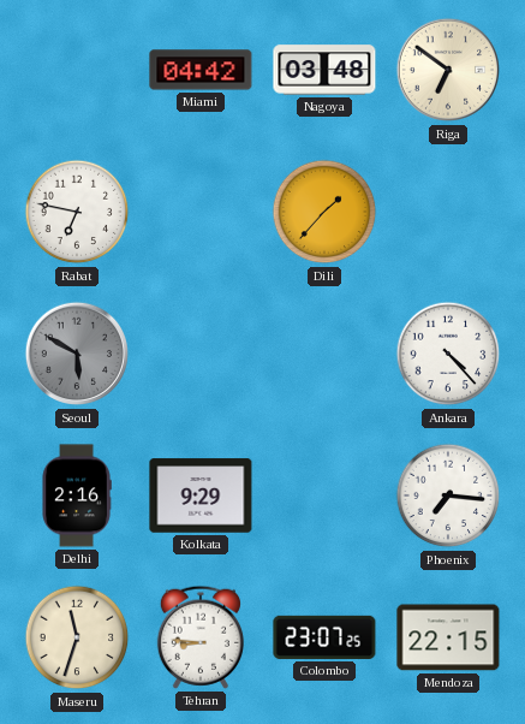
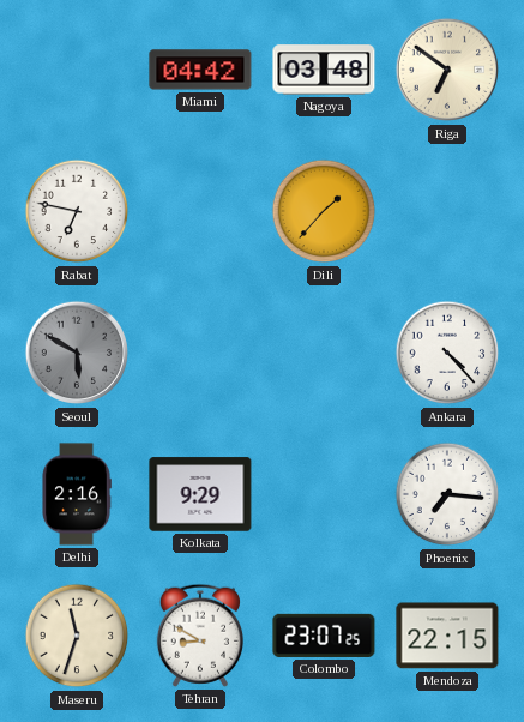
Tehran: 8:46 -> 8:50 (199, 636)
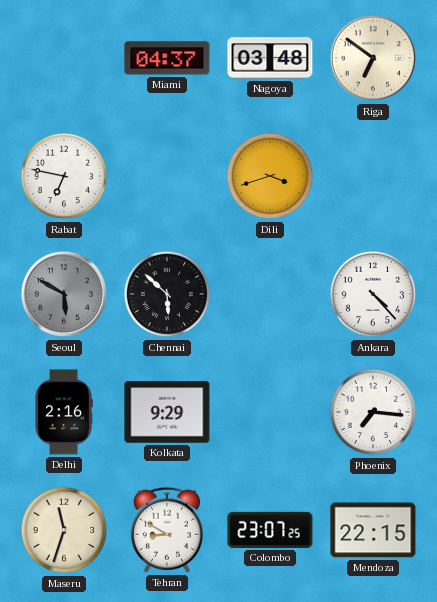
Miami: 04:42 -> 04:37 (167, 58)
Dili: 1:37 -> 3:42 (270, 176)
Chennai: none -> 5:52 (167, 294)
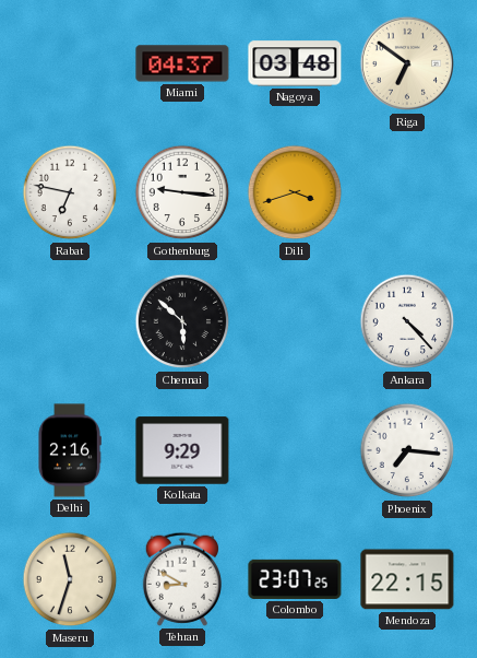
Gothenburg: none -> 9:16 (182, 192)
Seoul: 5:50 -> none (64, 294)
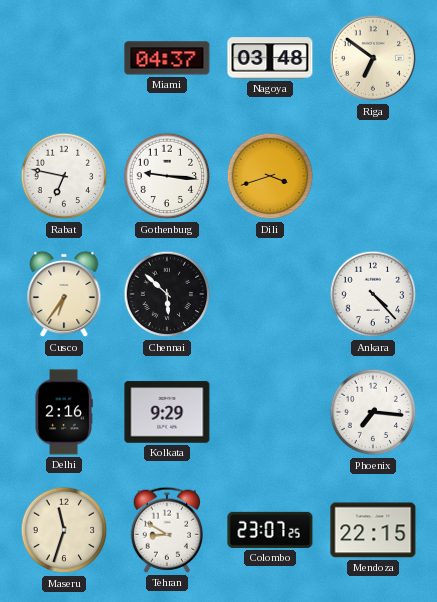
Cusco: none -> 6:36 (64, 294)
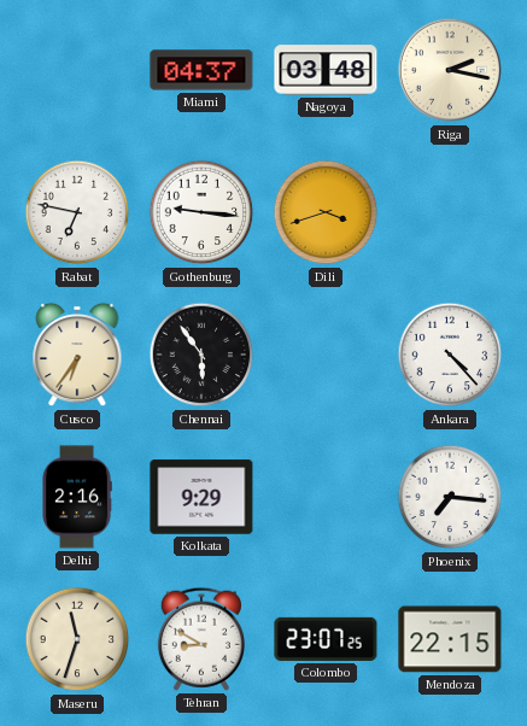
Riga: 6:51 -> 2:17 (450, 70)
Chennai: 5:52 -> 5:54 (201, 355)
